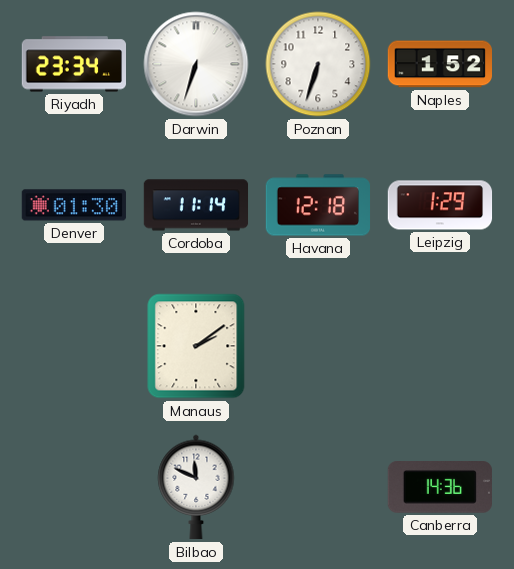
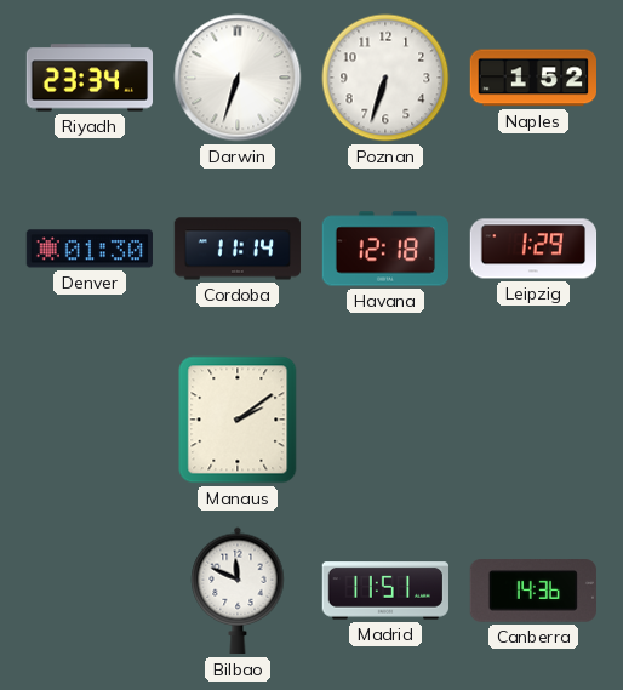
Madrid: none -> 11:51 (384, 591)
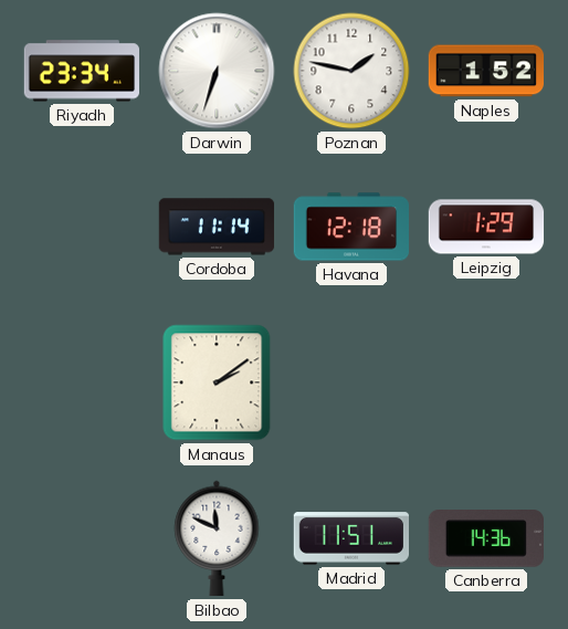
Poznan: 6:33 -> 1:47 (351, 71)
Denver: 01:30 -> none (90, 249)
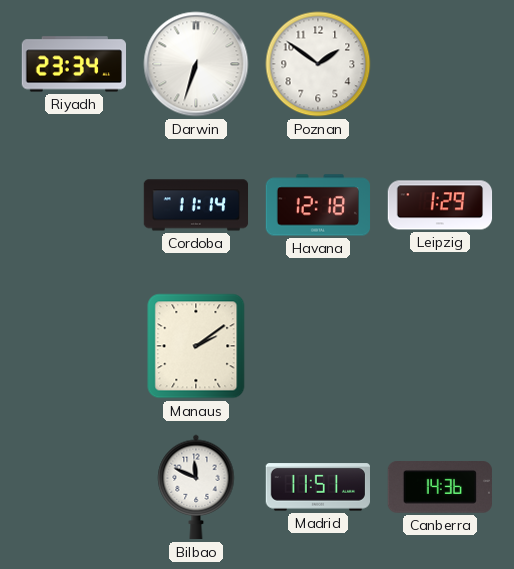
Poznan: 1:47 -> 1:51 (318, 64)
Naples: 1:52 -> none (485, 71)
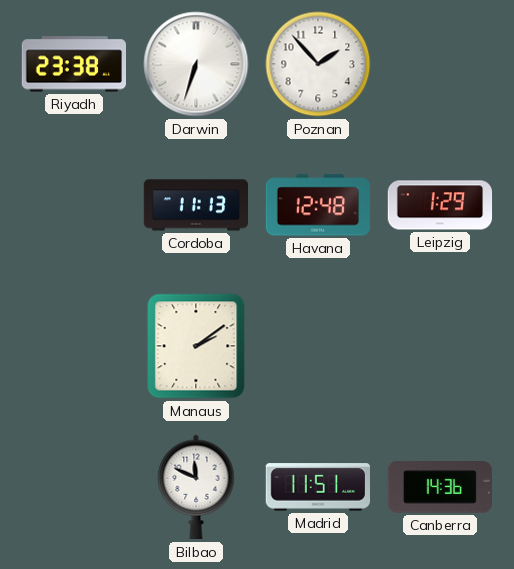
Riyadh: 23:34 -> 23:38 (73, 64)
Poznan: 1:51 -> 1:53 (318, 64)
Cordoba: 11:14 -> 11:13 (196, 205)
Havana: 12:18 -> 12:48 (318, 205)
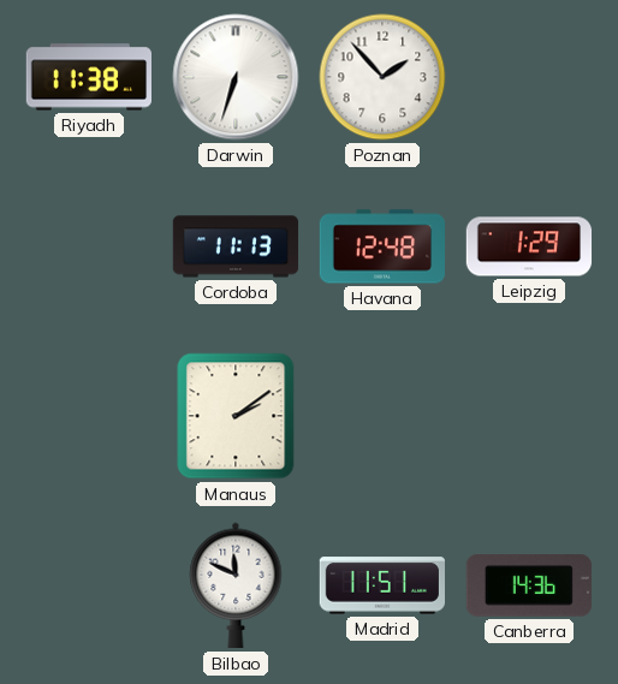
Riyadh: 23:38 -> 11:38 (88, 77)
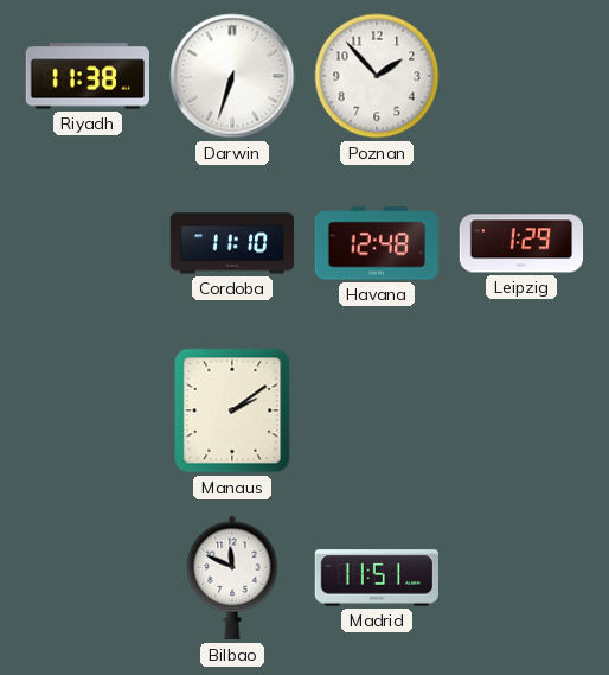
Cordoba: 11:13 -> 11:10 (232, 243)
Canberra: 14:36 -> none (529, 587)
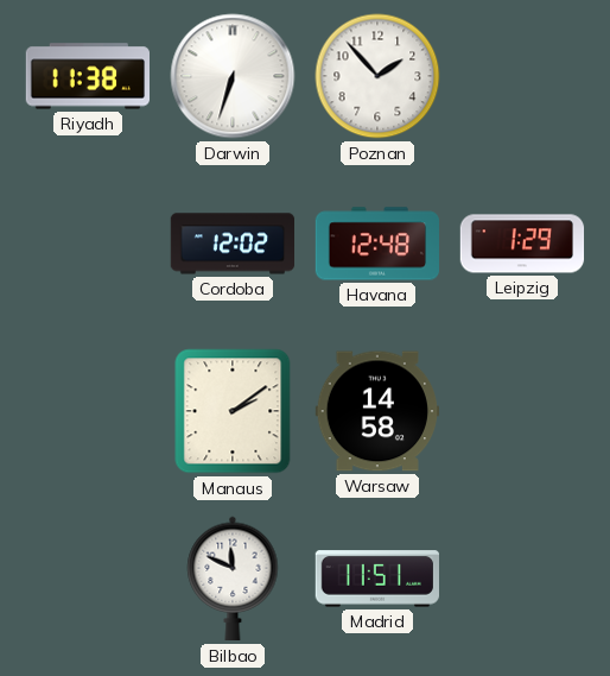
Cordoba: 11:10 -> 12:02 (233, 244)
Warsaw: none -> 14:58 (376, 411)
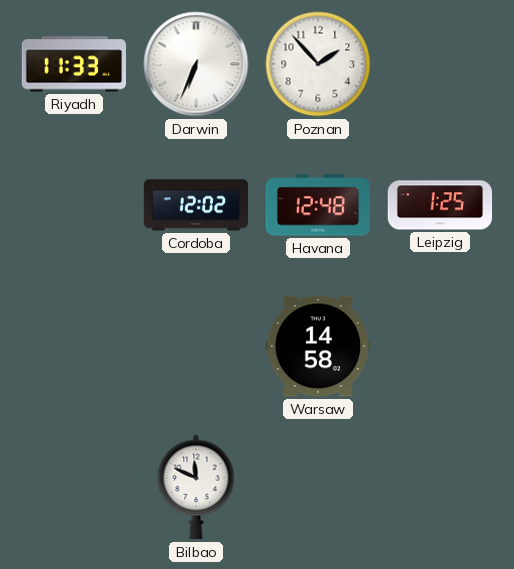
Riyadh: 11:38 -> 11:33 (73, 64)
Darwin: 6:33 -> 6:34 (196, 64)
Leipzig: 1:29 -> 1:25 (440, 205)
Manaus: 2:09 -> none (233, 411)
Madrid: 11:51 -> none (376, 579)
